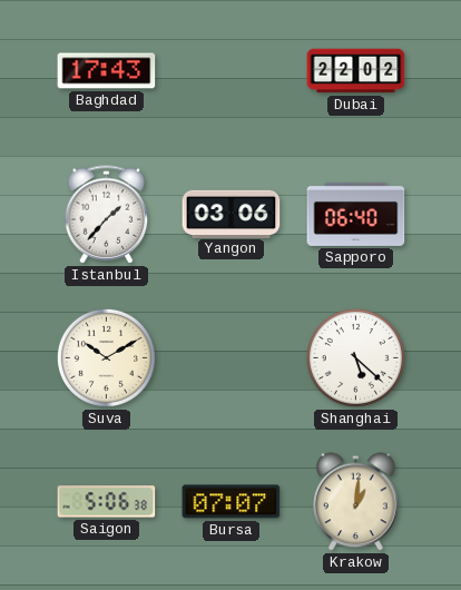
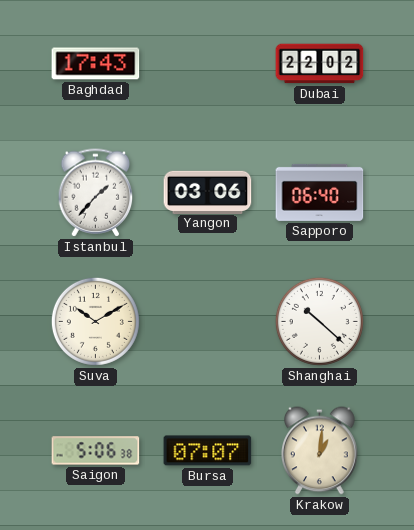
Shanghai: 5:22 -> 10:22 (319, 321)
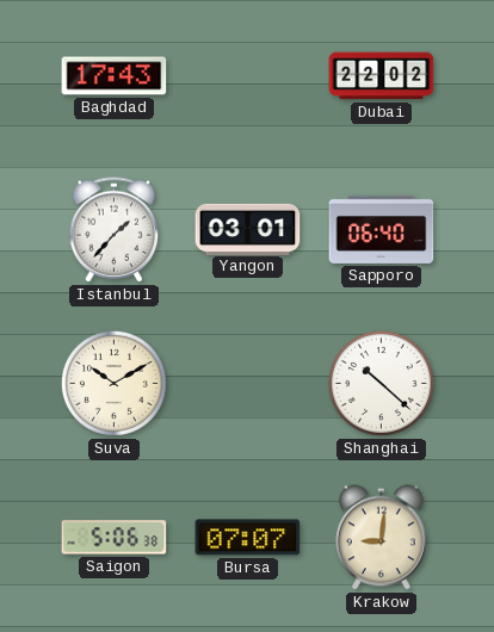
Yangon: 03:06 -> 03:01 (248, 229)
Krakow: 1:01 -> 9:01 (382, 538)
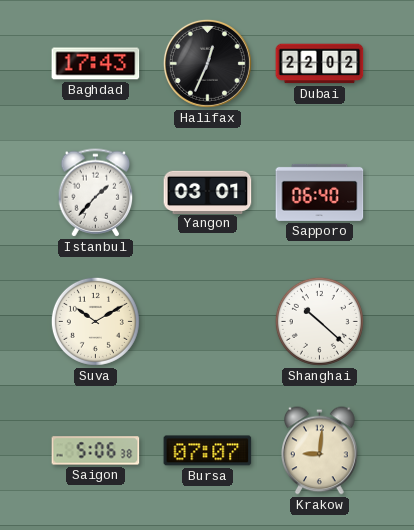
Halifax: none -> 12:34 (207, 63)
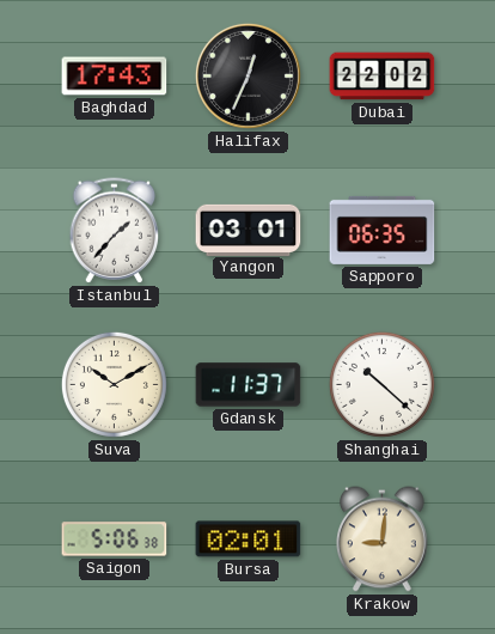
Sapporo: 06:40 -> 06:35 (383, 230)
Gdansk: none -> 11:37 (249, 385)
Bursa: 07:07 -> 02:01 (249, 539)
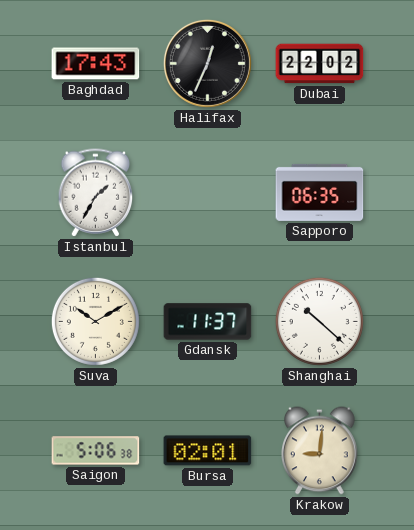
Istanbul: 1:37 -> 1:35 (96, 193)
Yangon: 03:01 -> none (249, 230)
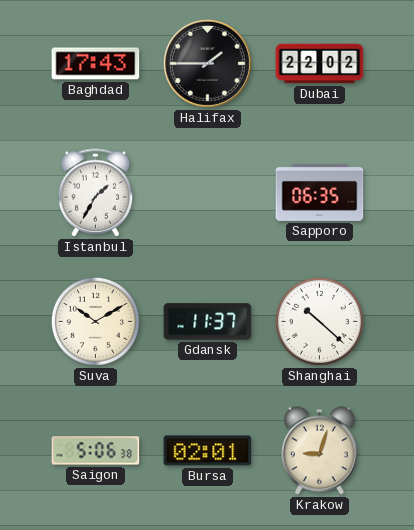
Halifax: 12:34 -> 1:45 (207, 63)
Krakow: 9:01 -> 9:03 (320, 451)
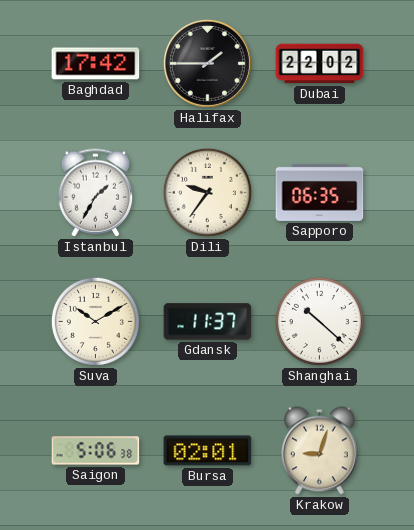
Baghdad: 17:43 -> 17:42 (96, 64)
Dili: none -> 9:36 (207, 192)
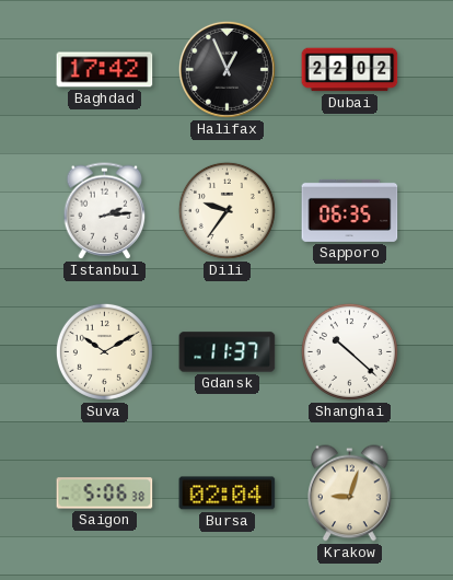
Halifax: 1:45 -> 12:56 (226, 69)
Istanbul: 1:35 -> 2:14 (105, 211)
Bursa: 02:01 -> 02:04 (228, 494)
